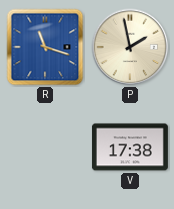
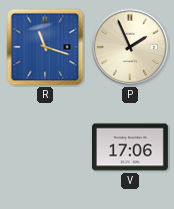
P: 1:58 -> 1:56 (130, 47)
V: 17:38 -> 17:06 (130, 147)
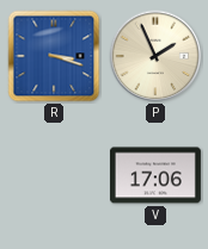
R: 11:18 -> 3:18 (54, 56)
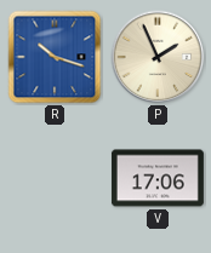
R: 3:18 -> 10:18 (55, 57)
